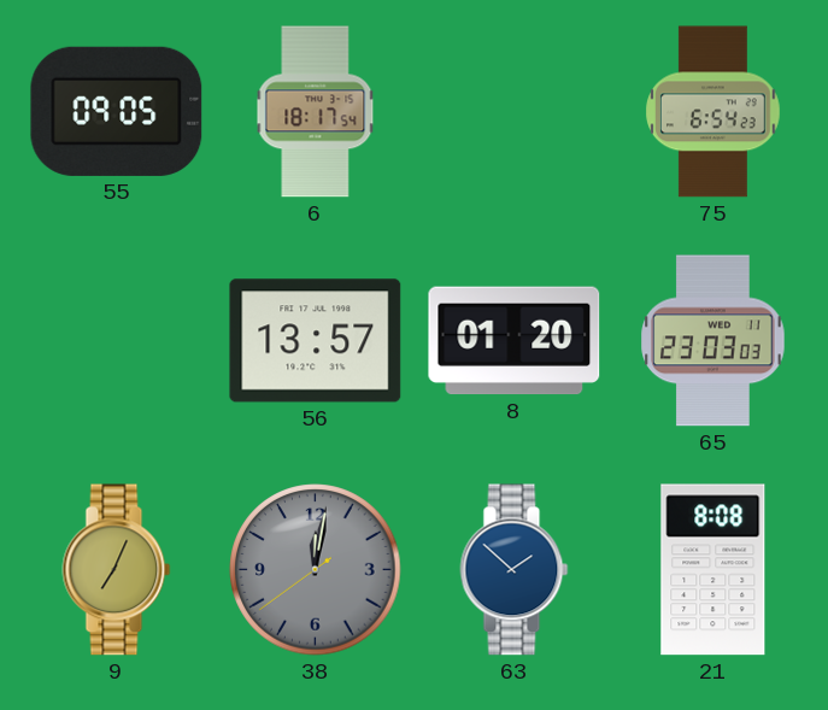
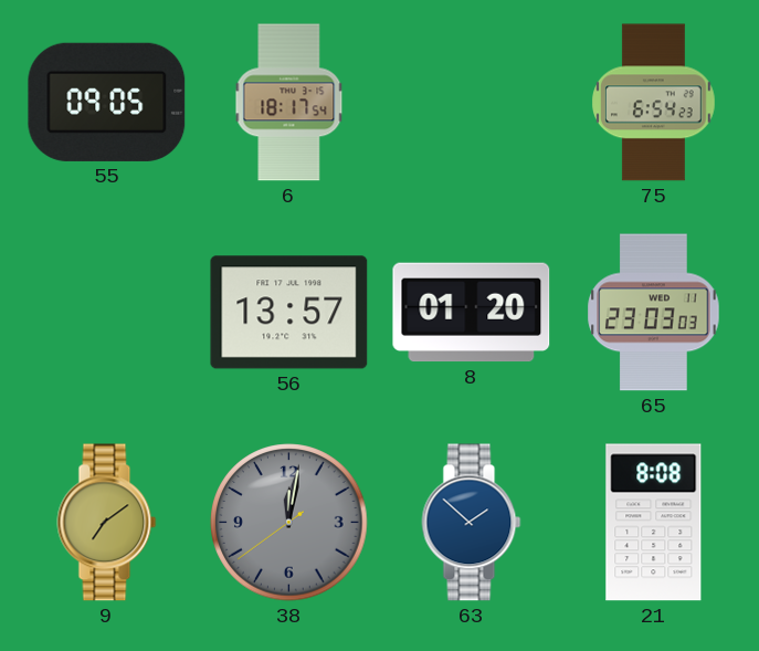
9: 7:04 -> 7:09 (107, 523)
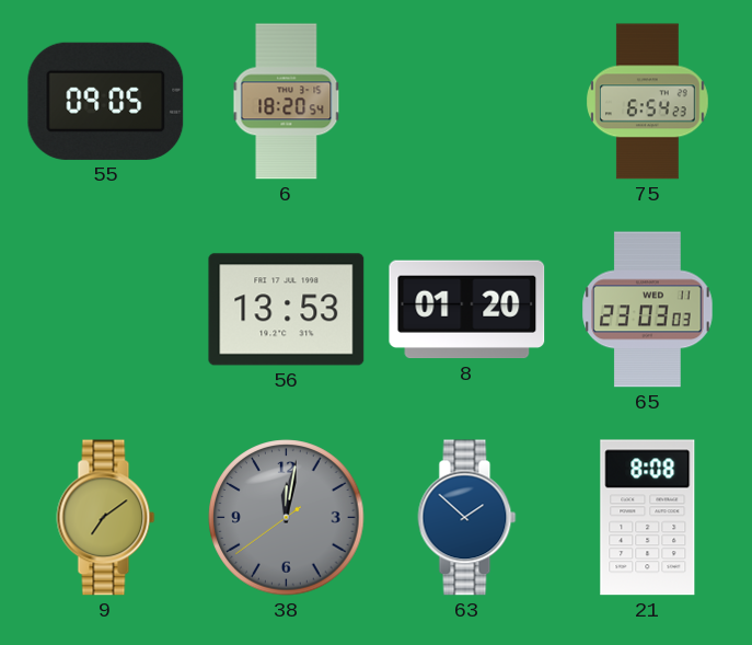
6: 18:17 -> 18:20 (287, 102)
56: 13:57 -> 13:53 (287, 310)
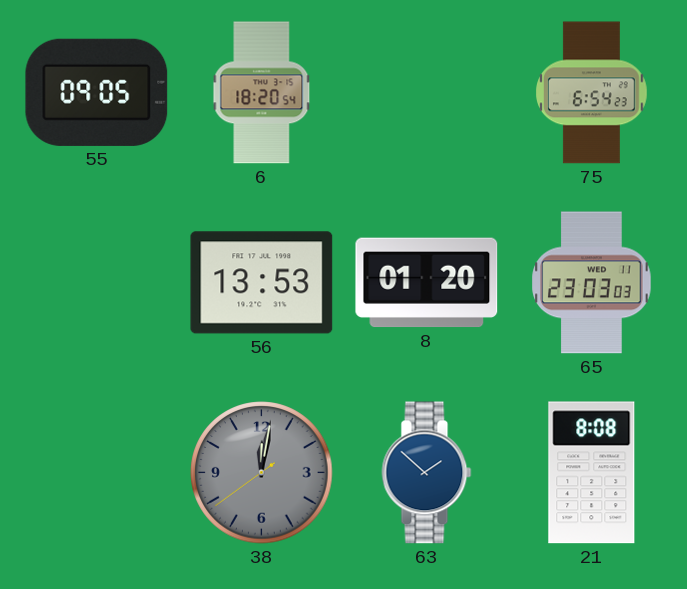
9: 7:09 -> none (106, 518)
